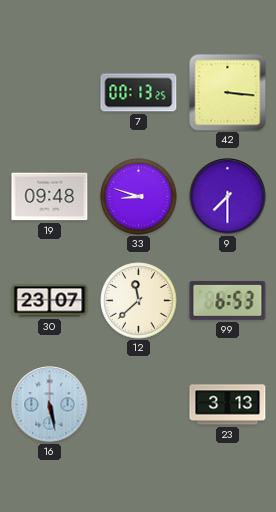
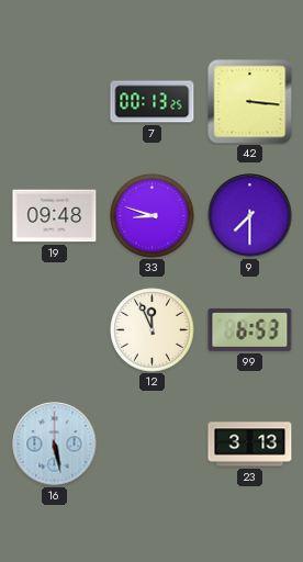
30: 23:07 -> none (50, 301)
12: 11:38 -> 11:56 (153, 330)
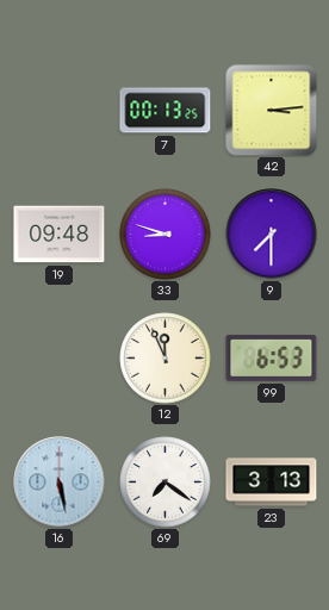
42: 3:16 -> 3:14 (272, 111)
69: none -> 7:21 (166, 483)
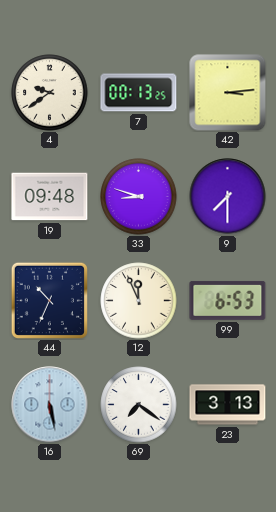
4: none -> 9:39 (50, 93)
44: none -> 10:34 (49, 300)
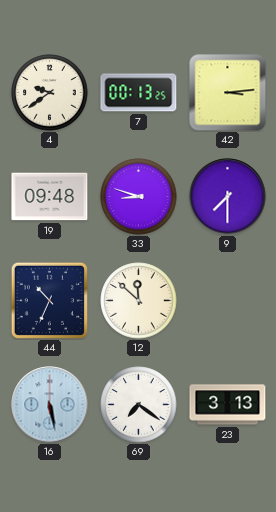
12: 11:56 -> 11:52 (139, 301)
99: 6:53 -> none (228, 300)
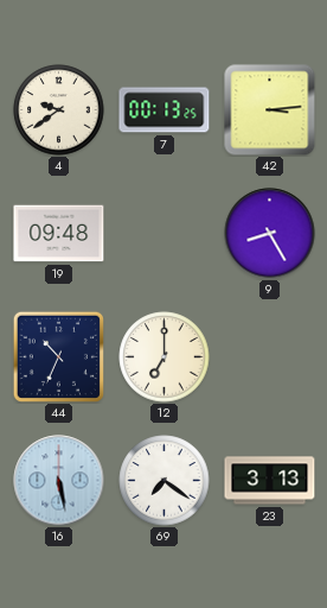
33: 8:48 -> none (139, 197)
9: 7:30 -> 8:25 (270, 234)
12: 11:52 -> 7:00 (165, 357)
